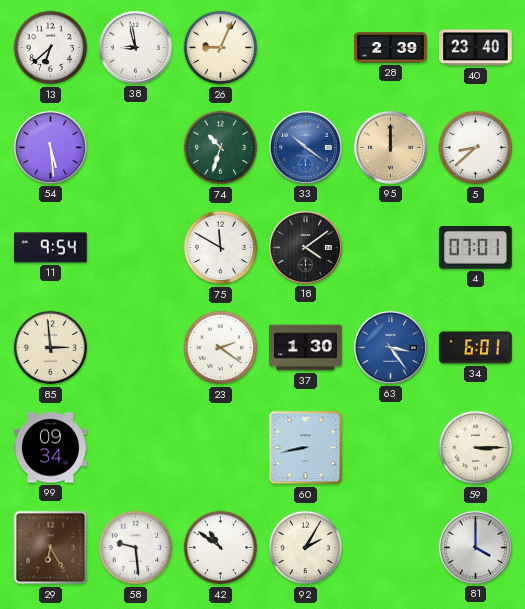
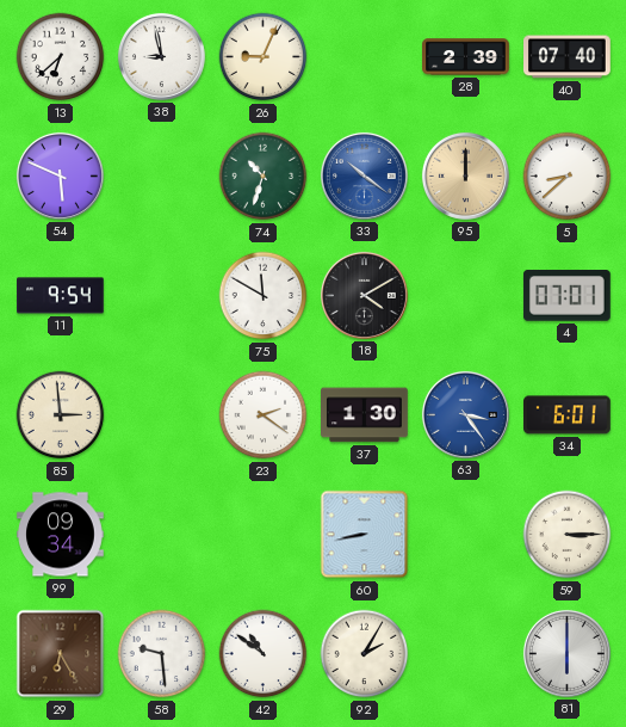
40: 23:40 -> 07:40 (568, 57)
54: 5:29 -> 5:49 (60, 175)
18: 4:09 -> 4:10 (364, 295)
81: 4:00 -> 6:00 (566, 653)
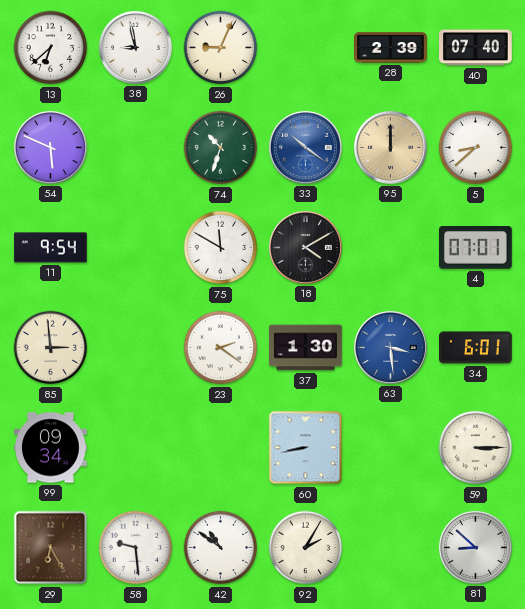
63: 3:24 -> 3:29 (390, 347)
81: 6:00 -> 8:52 (475, 547)
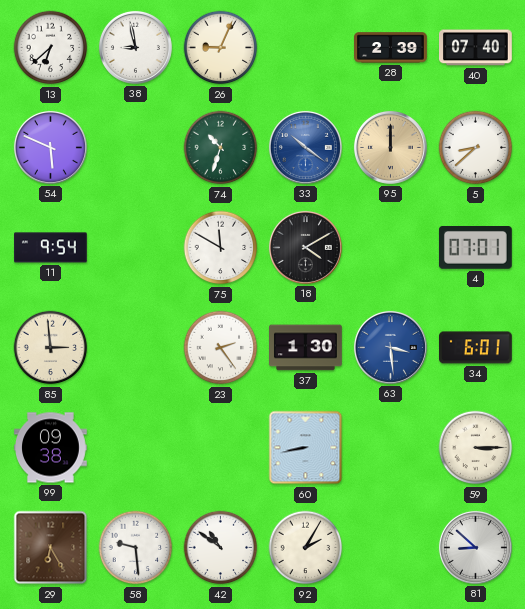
23: 2:21 -> 2:24 (221, 348)
99: 09:34 -> 09:38 (51, 448)
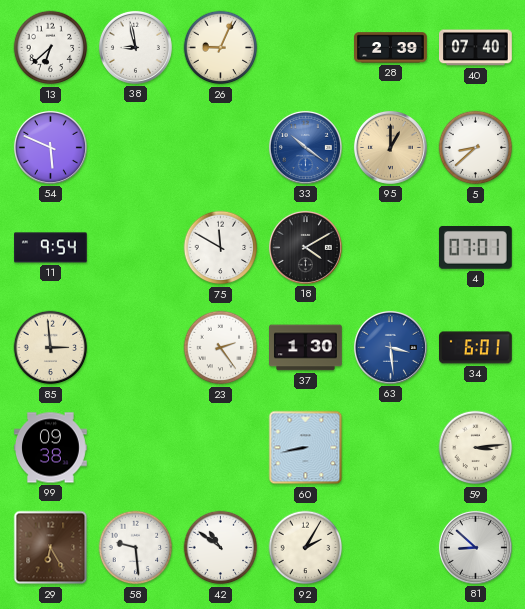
74: 10:33 -> none (221, 148)
95: 12:00 -> 1:00 (390, 147)
59: 3:15 -> 3:14 (476, 448)
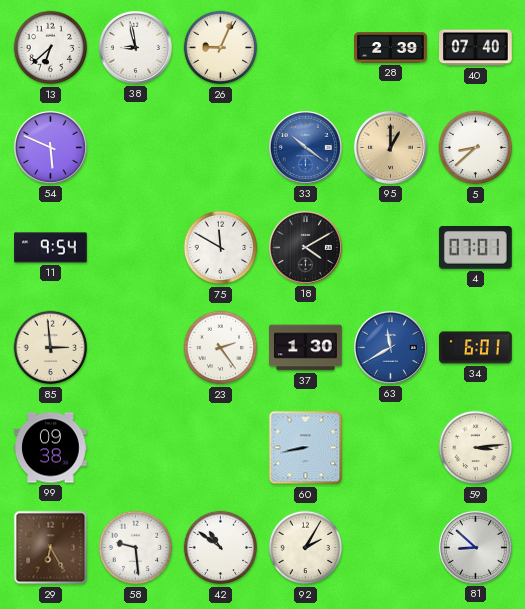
63: 3:29 -> 11:40 (390, 347)
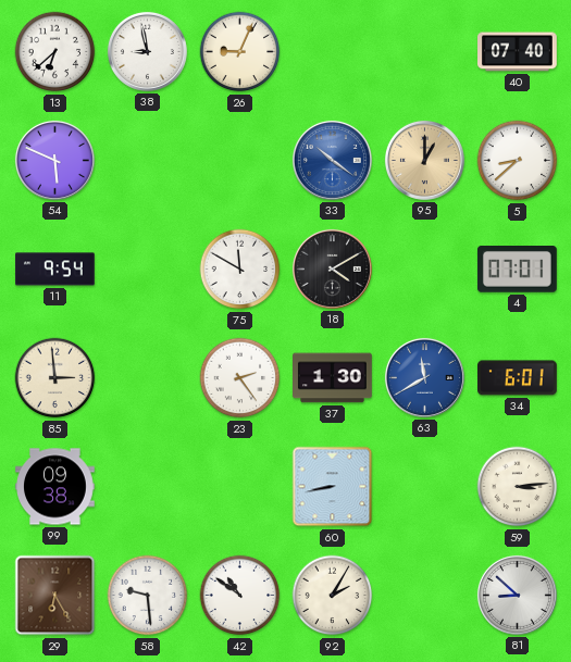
28: 2:39 -> none (391, 48)
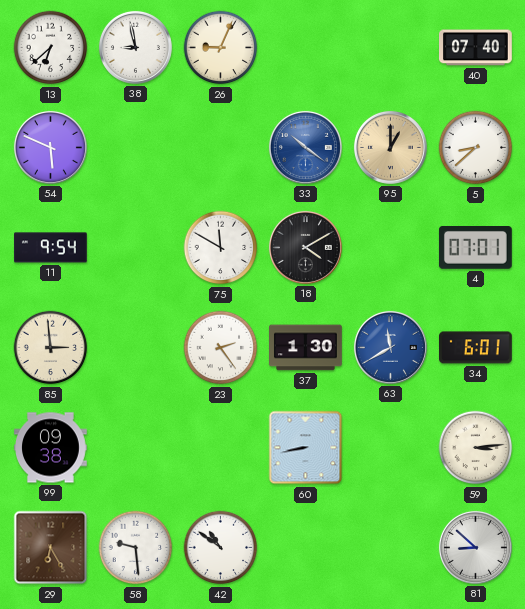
92: 2:05 -> none (333, 596)
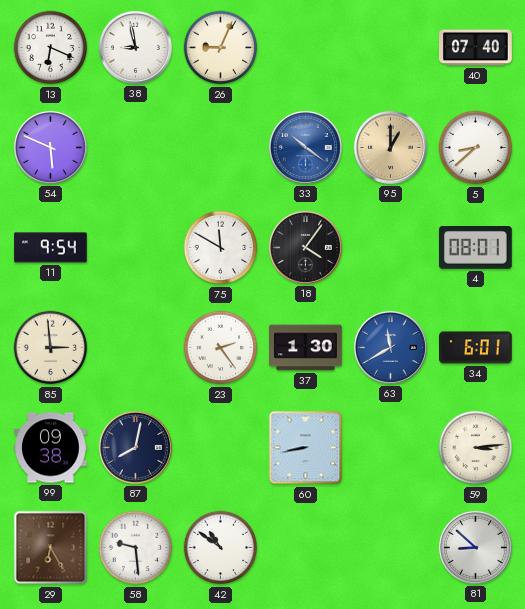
13: 6:38 -> 6:19 (51, 48)
18: 4:10 -> 4:06 (305, 247)
4: 07:01 -> 08:01 (475, 248)
87: none -> 8:02 (135, 447)
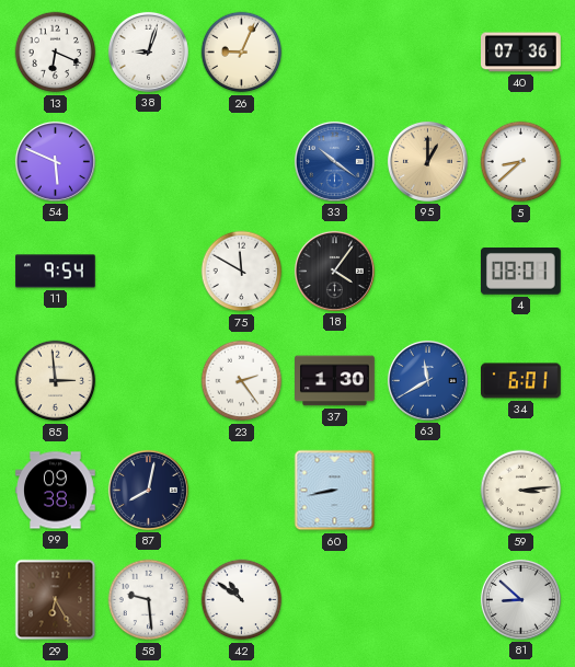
38: 8:58 -> 9:03 (148, 51)
40: 07:40 -> 07:36 (521, 53)
